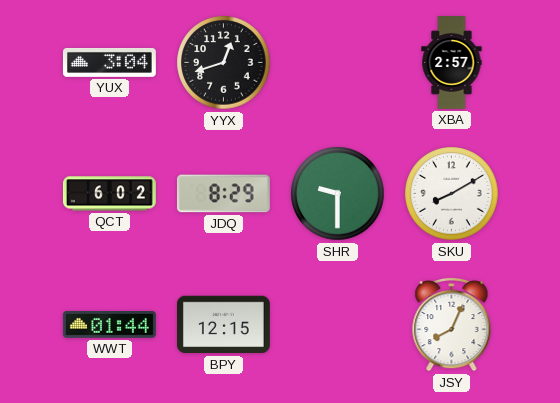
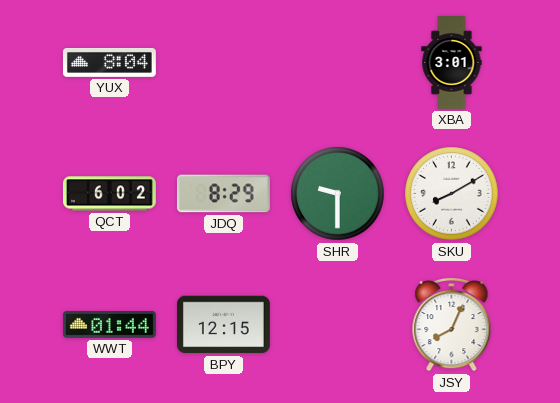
YUX: 3:04 -> 8:04 (109, 62)
YYX: 12:42 -> none (224, 63)
XBA: 2:57 -> 3:01 (452, 63)
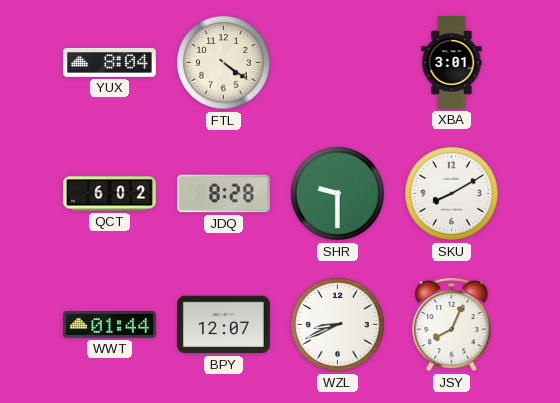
FTL: none -> 4:21 (224, 63)
JDQ: 8:29 -> 8:28 (223, 194)
BPY: 12:15 -> 12:07 (223, 325)
WZL: none -> 8:41 (338, 325)
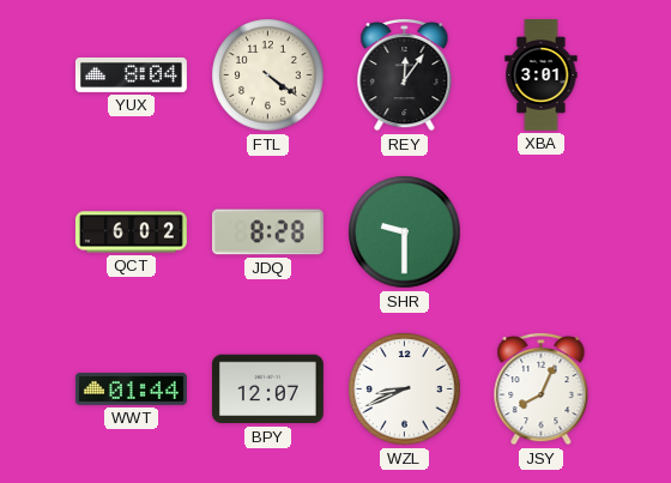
REY: none -> 12:06 (405, 74)
SKU: 8:10 -> none (452, 194)
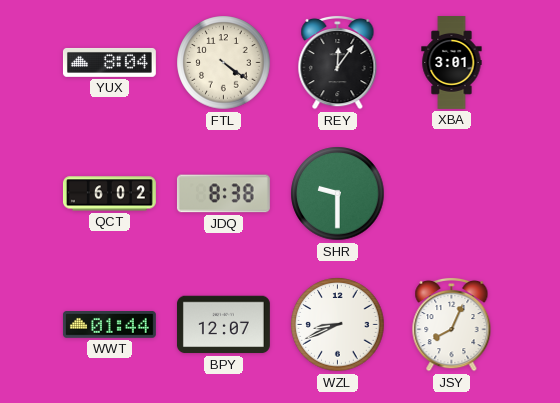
JDQ: 8:28 -> 8:38 (223, 194)
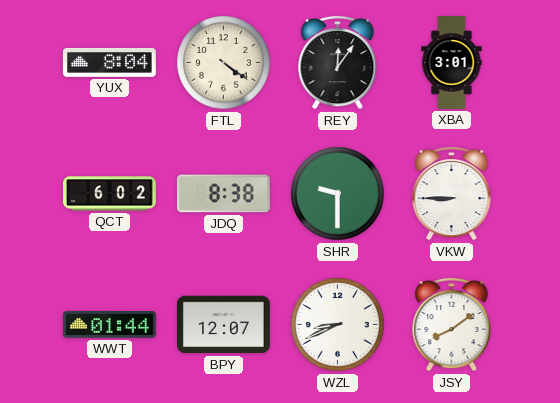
VKW: none -> 8:45 (452, 193)
JSY: 8:04 -> 8:09 (452, 324)
